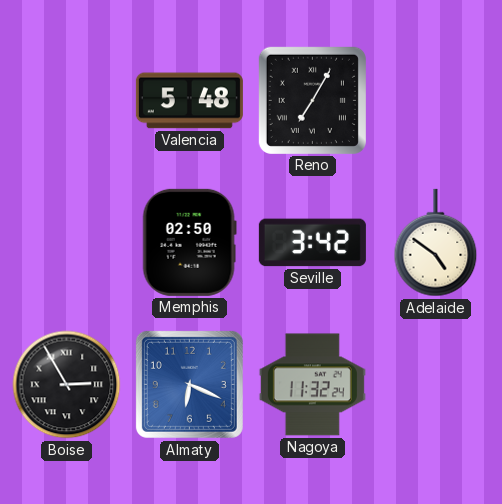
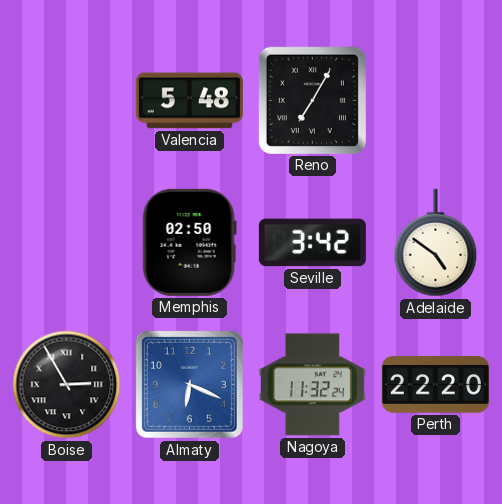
Perth: none -> 22:20 (435, 385)
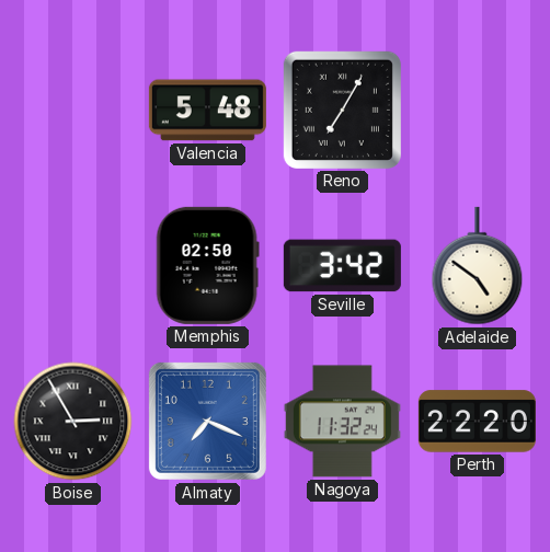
Almaty: 6:19 -> 7:19 (207, 421)
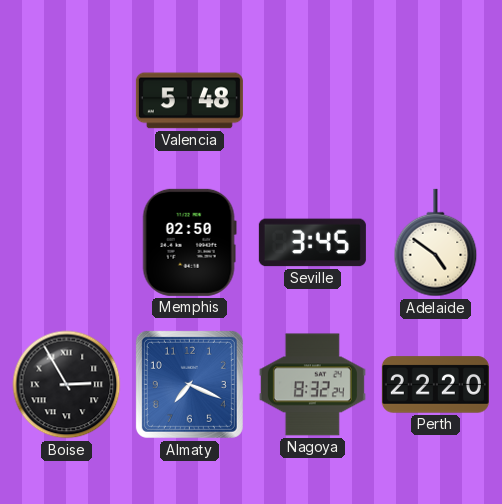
Reno: 7:05 -> none (342, 110)
Seville: 3:42 -> 3:45 (312, 243)
Nagoya: 11:32 -> 8:32 (312, 385)
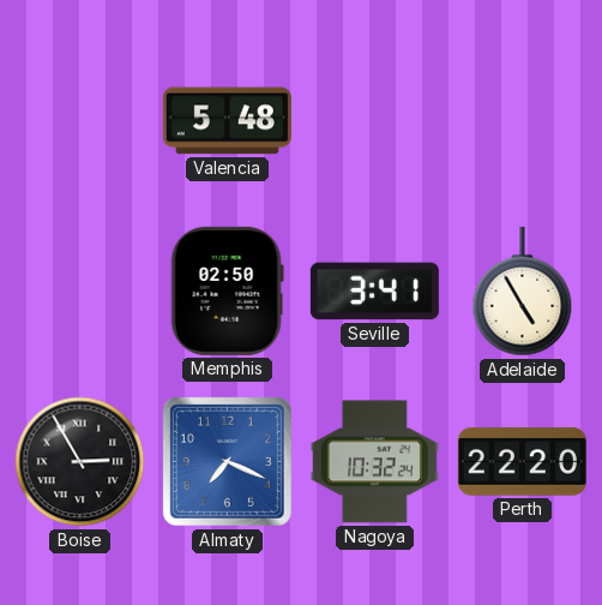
Seville: 3:45 -> 3:41 (374, 292)
Adelaide: 4:51 -> 4:55 (523, 292)
Nagoya: 8:32 -> 10:32 (374, 462)
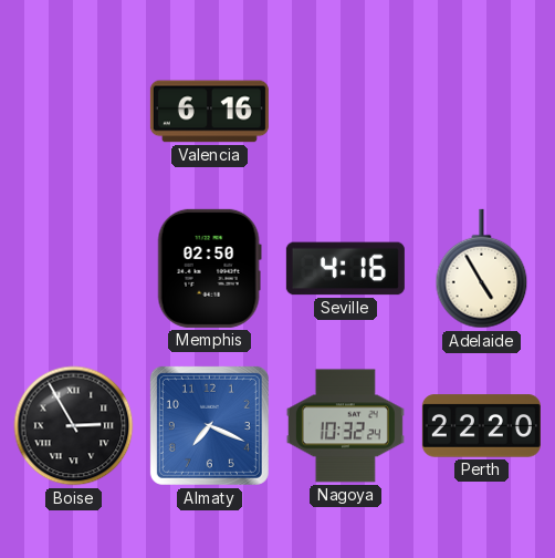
Valencia: 5:48 -> 6:16 (209, 112)
Seville: 3:41 -> 4:16 (345, 269)
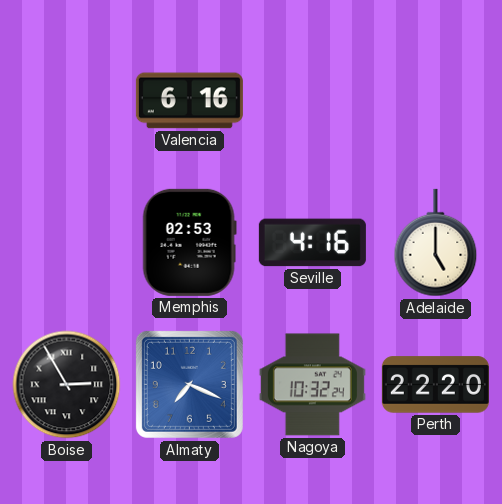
Memphis: 02:50 -> 02:53 (189, 242)
Adelaide: 4:55 -> 5:00 (436, 243)
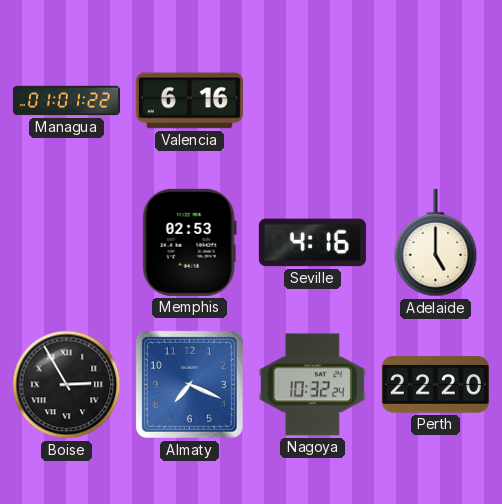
Managua: none -> 01:01 (66, 101)
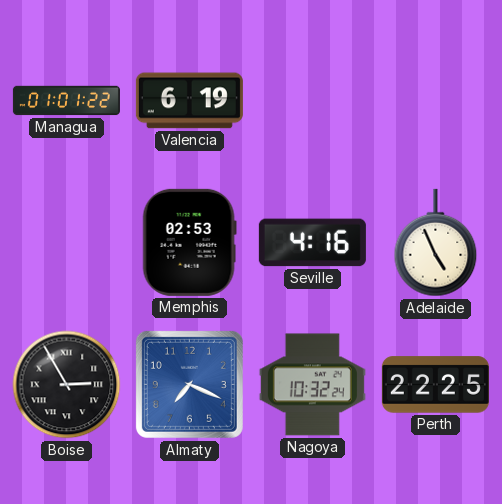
Valencia: 6:16 -> 6:19 (189, 101)
Adelaide: 5:00 -> 4:56 (436, 243)
Perth: 22:20 -> 22:25 (435, 385)
